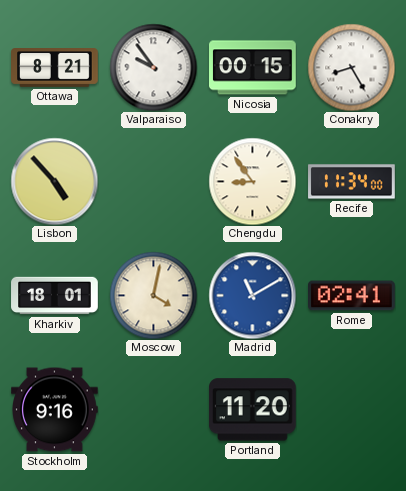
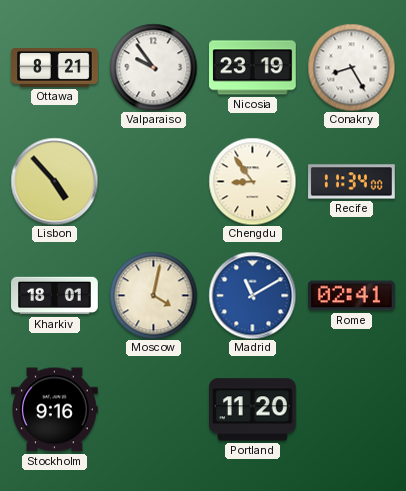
Nicosia: 00:15 -> 23:19 (253, 68)
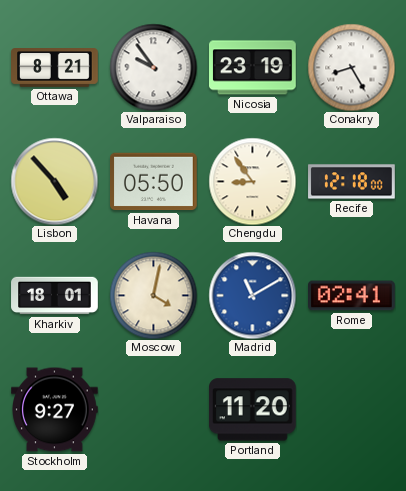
Havana: none -> 05:50 (154, 182)
Recife: 11:34 -> 12:18 (352, 182)
Stockholm: 9:16 -> 9:27 (55, 410)
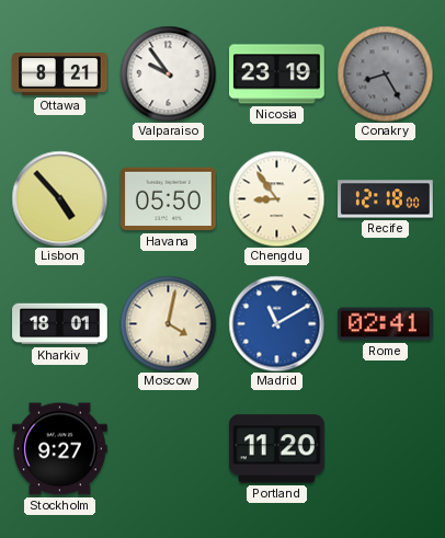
Conakry dial: white -> grey (385, 73)
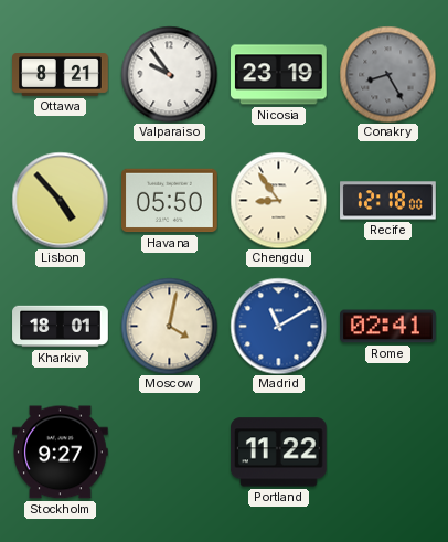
Portland: 11:20 -> 11:22 (279, 453)
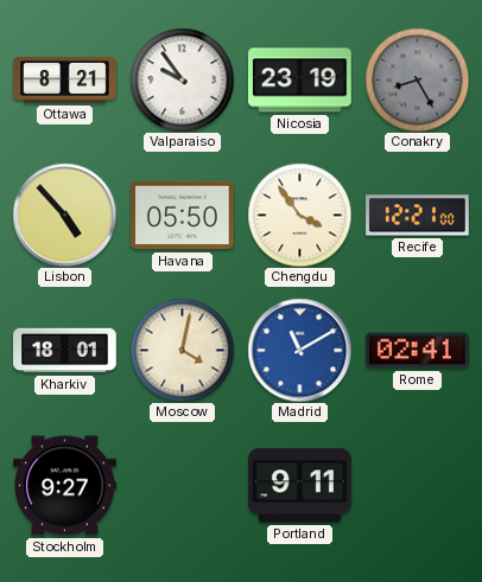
Chengdu: 8:54 -> 3:54 (299, 215)
Recife: 12:18 -> 12:21 (418, 216)
Portland: 11:22 -> 9:11 (300, 486)
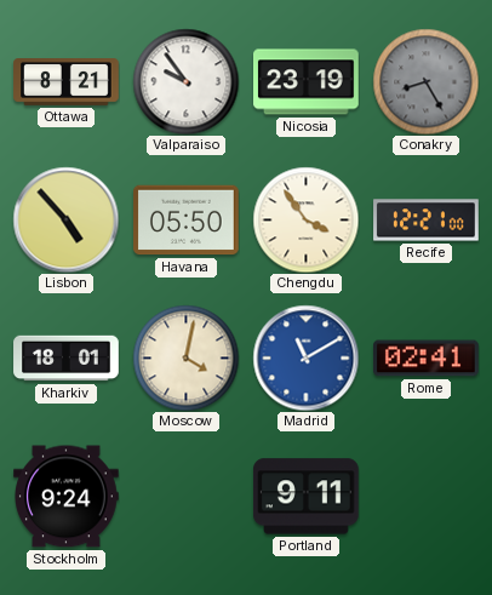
Stockholm: 9:27 -> 9:24 (67, 497)
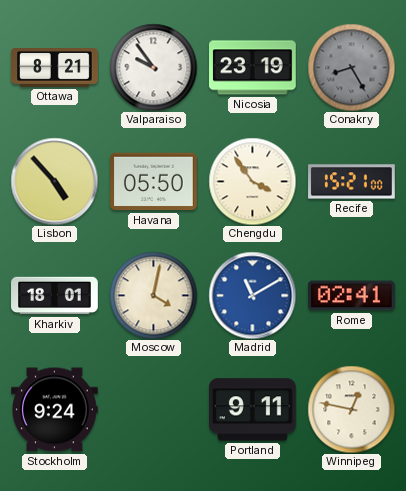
Recife: 12:21 -> 15:21 (352, 182)
Winnipeg: none -> 12:47 (351, 409)
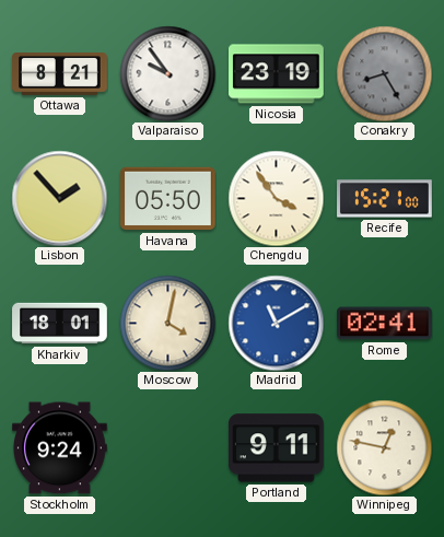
Lisbon: 4:53 -> 1:53 (59, 198)
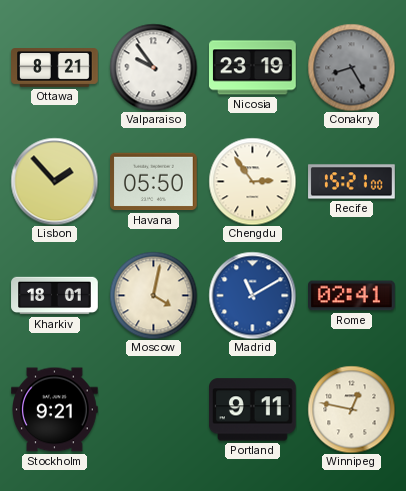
Chengdu: 3:54 -> 2:54 (252, 181)
Stockholm: 9:24 -> 9:21 (55, 410)
